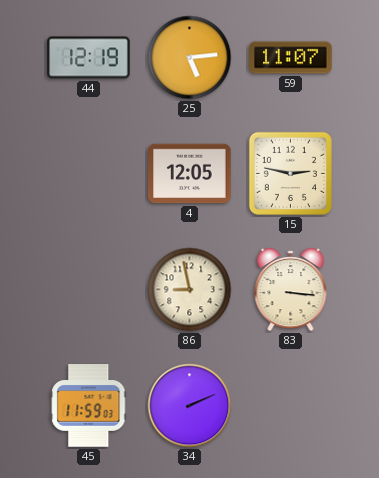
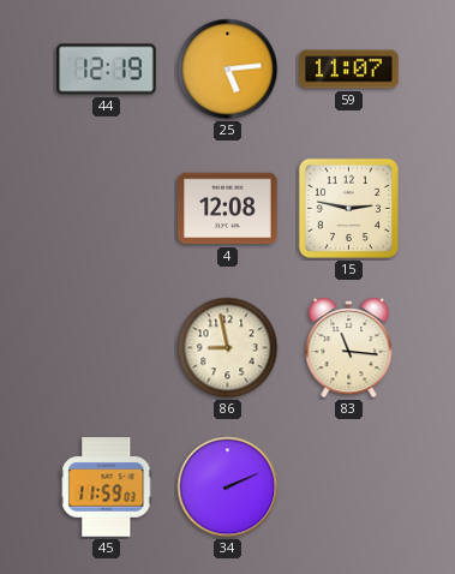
4: 12:05 -> 12:08 (228, 209)
83: 3:16 -> 11:16 (349, 349)
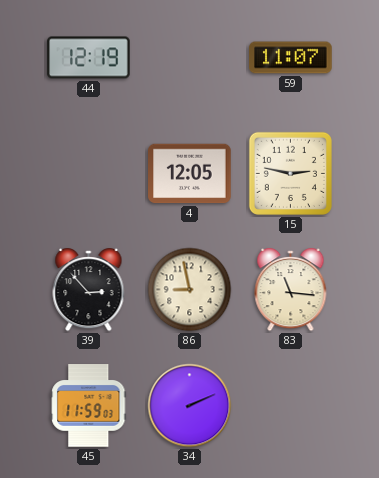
25: 5:14 -> none (228, 70)
4: 12:08 -> 12:05 (190, 174)
39: none -> 2:53 (89, 291)
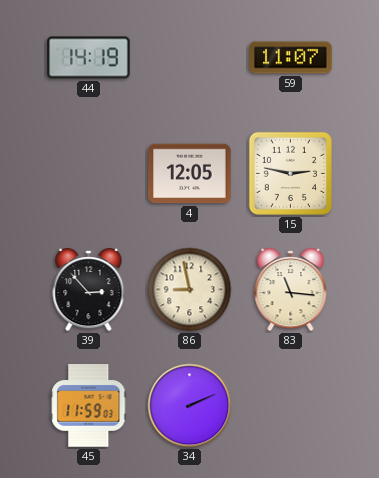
44: 12:19 -> 14:19 (89, 58)
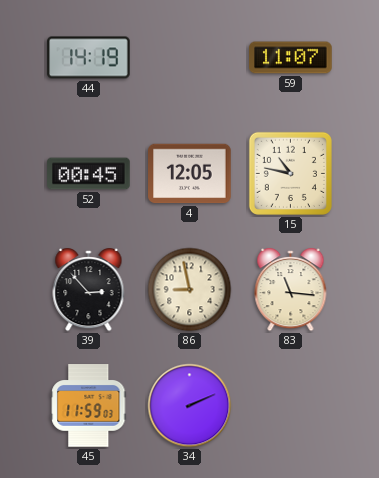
52: none -> 00:45 (89, 174)
15: 2:47 -> 10:47 (290, 173)
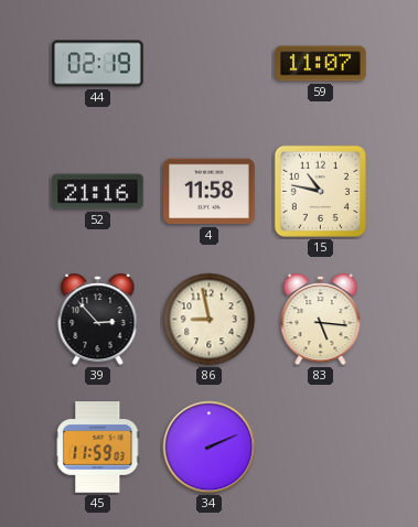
44: 14:19 -> 02:19 (98, 64)
52: 00:45 -> 21:16 (98, 192)
4: 12:05 -> 11:58 (210, 192)
83: 11:16 -> 5:16 (321, 321)
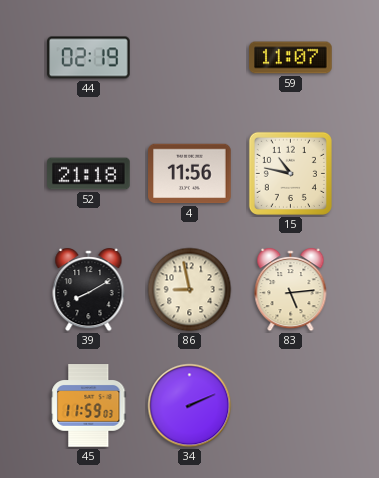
52: 21:16 -> 21:18 (89, 174)
4: 11:58 -> 11:56 (190, 174)
39: 2:53 -> 8:10 (89, 291)
83: 5:16 -> 5:14 (291, 291)
